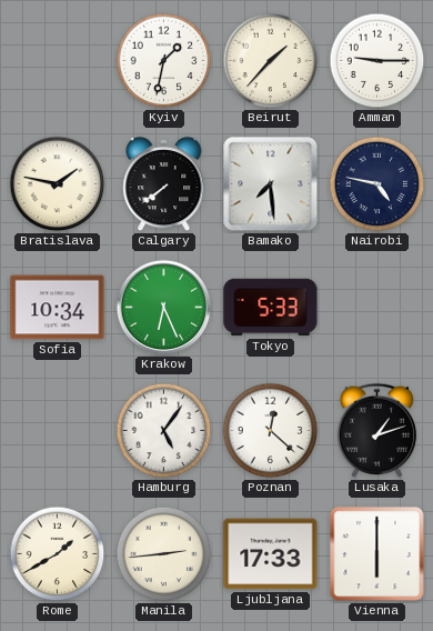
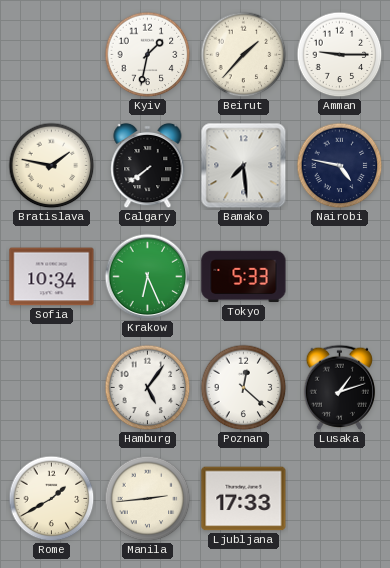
Vienna: 6:00 -> none (377, 554)
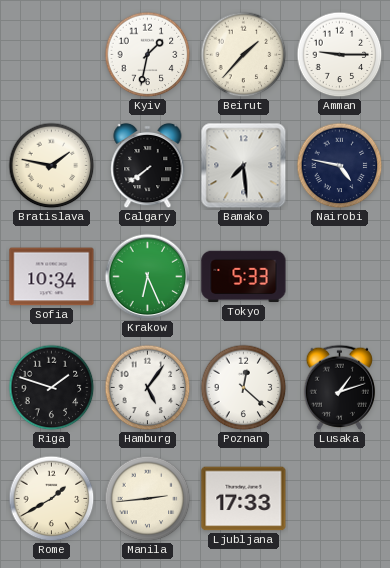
Riga: none -> 1:48 (52, 388)
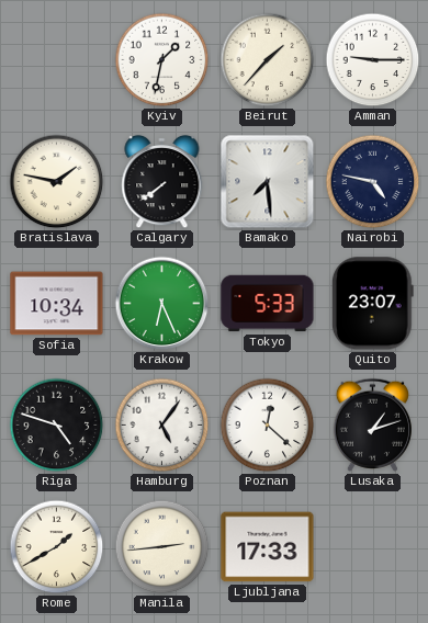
Quito: none -> 23:07 (372, 304)
Riga: 1:48 -> 4:48 (57, 426)
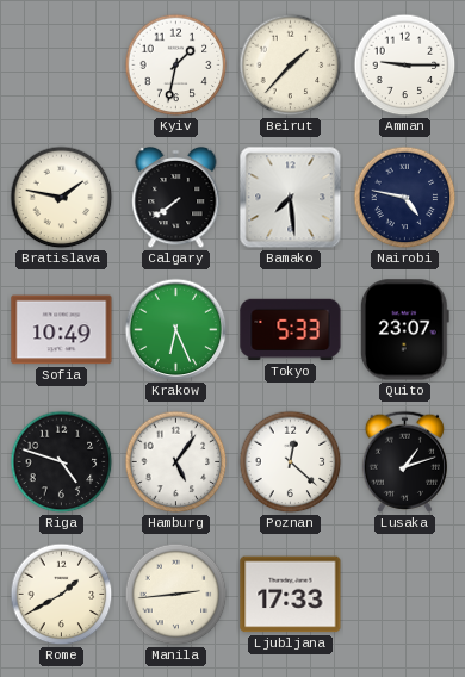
Sofia: 10:34 -> 10:49 (62, 330)
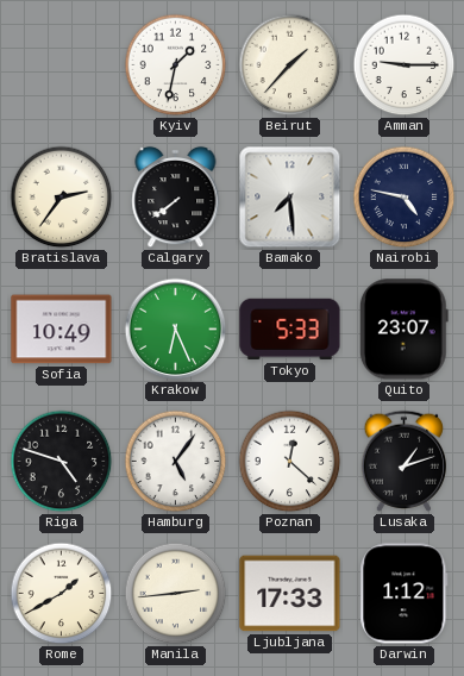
Bratislava: 1:47 -> 2:36 (62, 198)
Darwin: none -> 1:12 (405, 594)
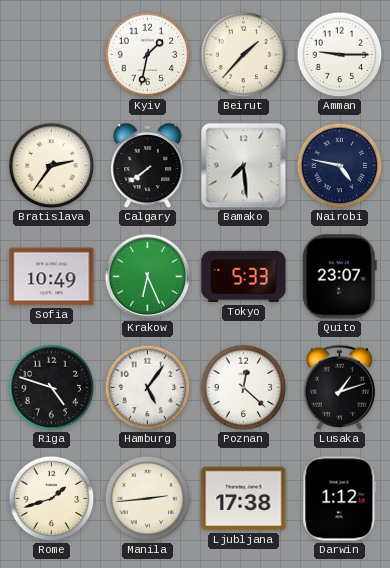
Rome: 1:40 -> 1:42 (52, 499)
Ljubljana: 17:33 -> 17:38 (244, 499)
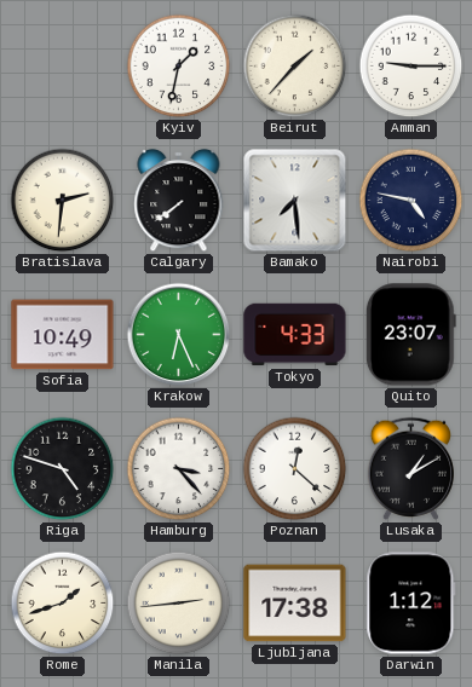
Bratislava: 2:36 -> 2:31 (63, 201)
Tokyo: 5:33 -> 4:33 (295, 335)
Hamburg: 5:06 -> 3:23 (179, 469)
Lusaka: 1:12 -> 1:10 (410, 468)
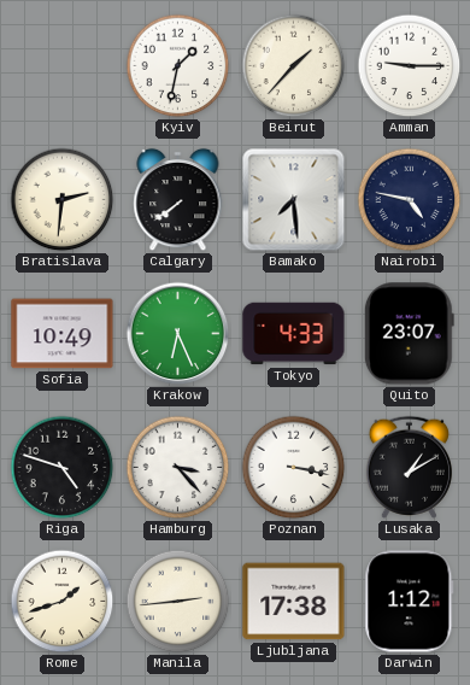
Poznan: 12:22 -> 3:17 (294, 468)
